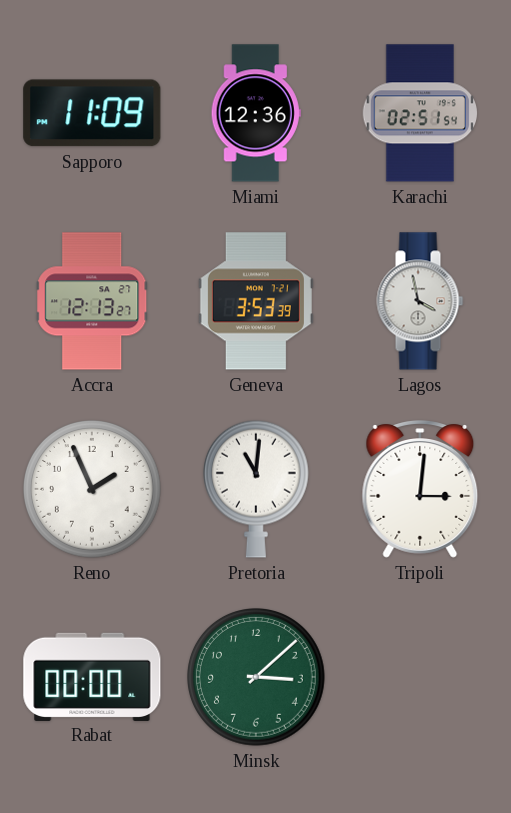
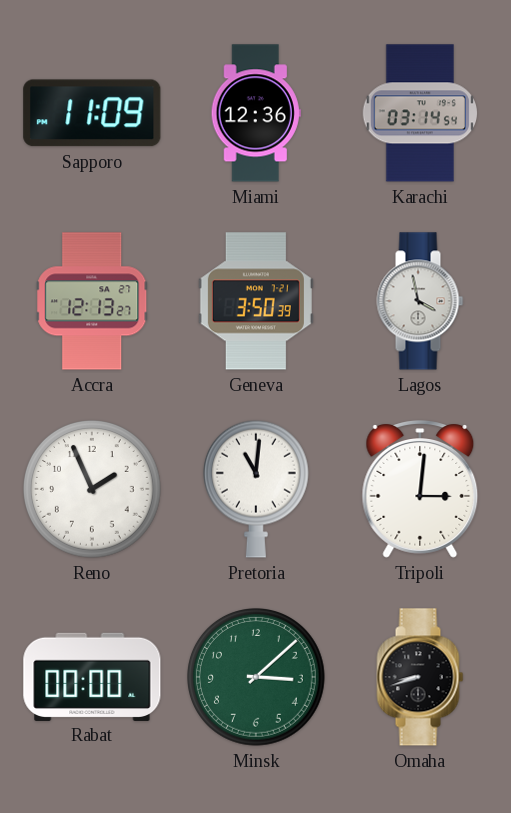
Karachi: 02:51 -> 03:14 (419, 113)
Geneva: 3:53 -> 3:50 (256, 301)
Omaha: none -> 8:42 (420, 677)
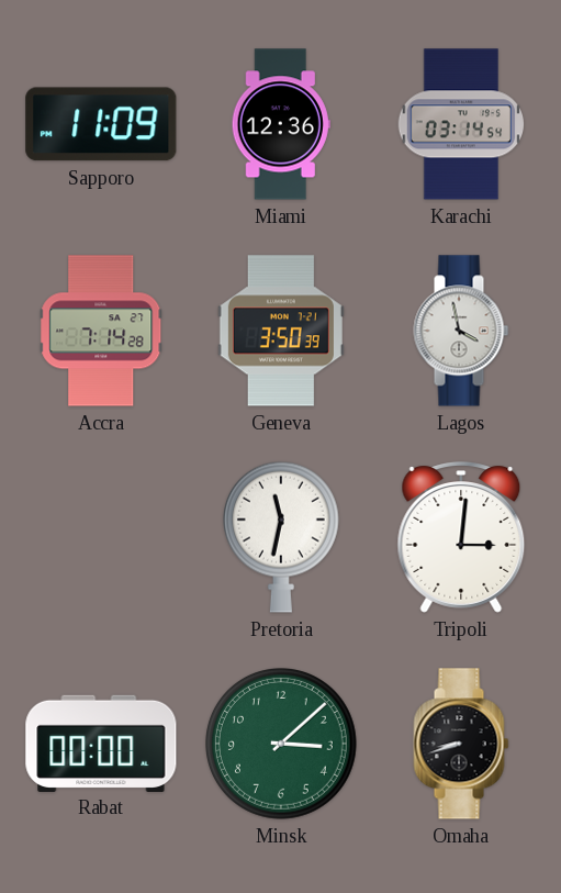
Accra: 12:13 -> 7:14 (101, 331)
Reno: 1:56 -> none (93, 490)
Pretoria: 11:01 -> 11:32 (281, 537)
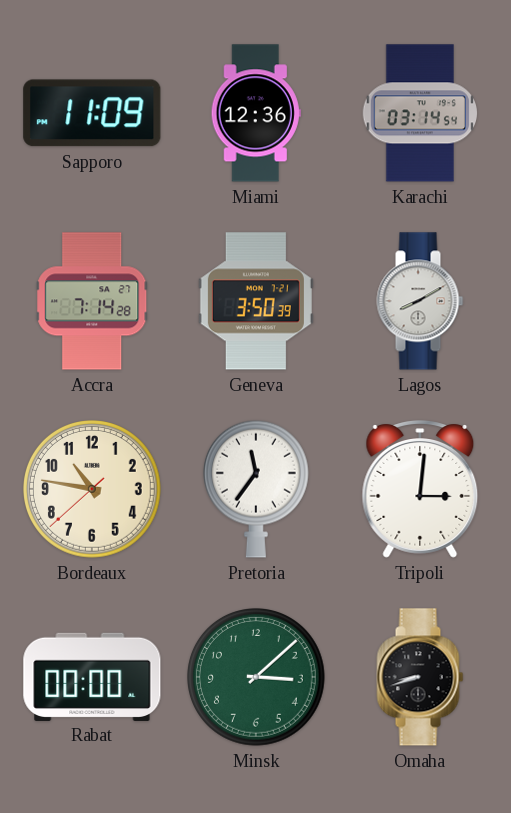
Lagos: 3:58 -> 8:10 (420, 301)
Bordeaux: none -> 10:46 (93, 490)
Pretoria: 11:32 -> 11:36 (256, 489)
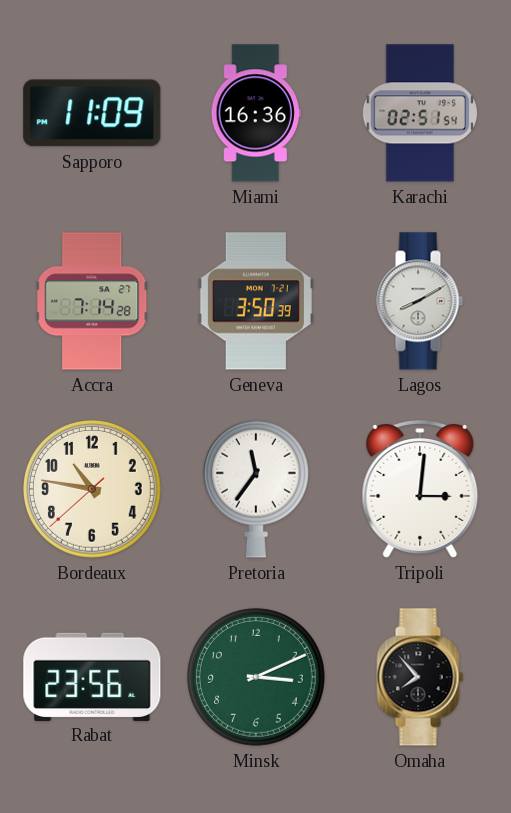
Miami: 12:36 -> 16:36 (256, 113)
Karachi: 03:14 -> 02:51 (419, 113)
Rabat: 00:00 -> 23:56 (92, 676)
Minsk: 3:08 -> 3:11 (257, 678)
Omaha: 8:42 -> 7:53 (420, 677)
